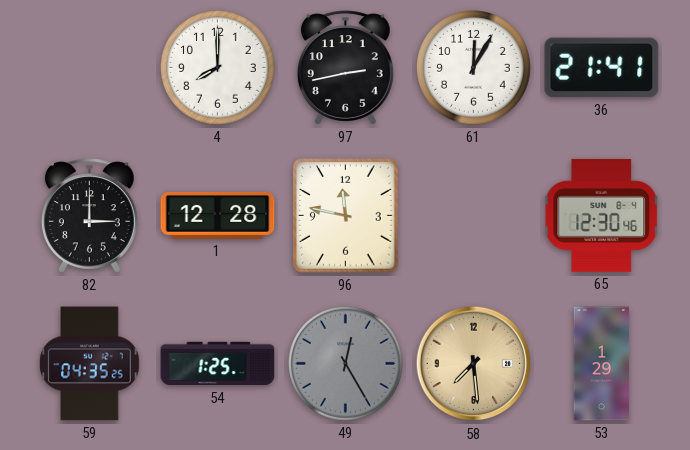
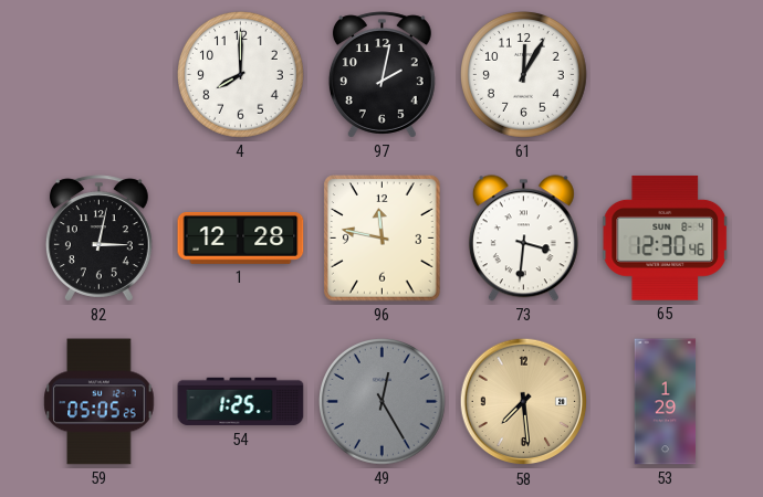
97: 2:43 -> 2:02 (381, 75)
36: 21:41 -> none (602, 68)
82: 3:00 -> 3:02 (98, 239)
73: none -> 3:31 (523, 239)
59: 04:35 -> 05:05 (100, 402)
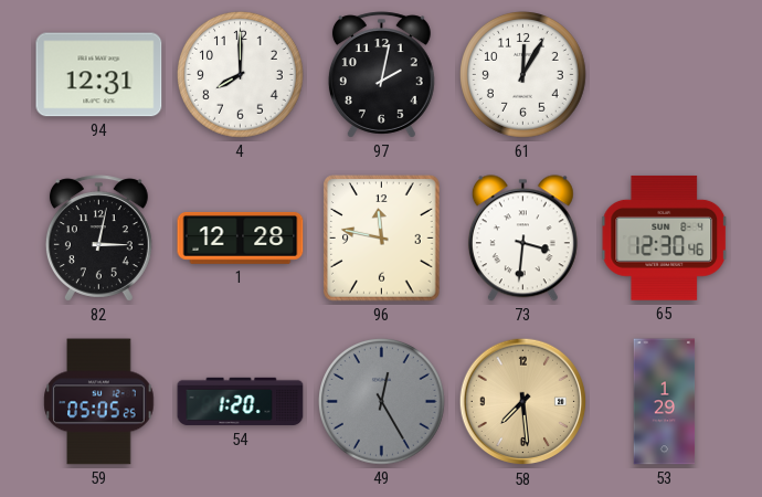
94: none -> 12:31 (99, 75)
54: 1:25 -> 1:20 (241, 402)
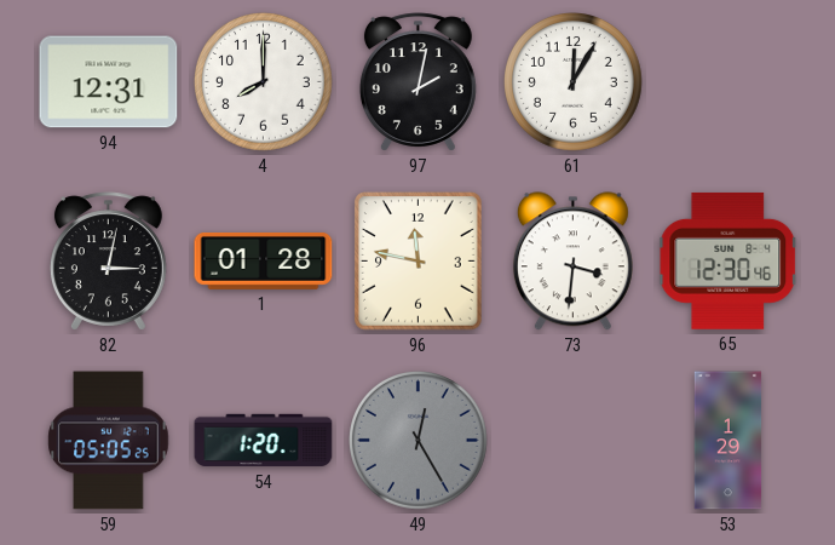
1: 12:28 -> 01:28 (264, 260)
58: 7:29 -> none (523, 402)
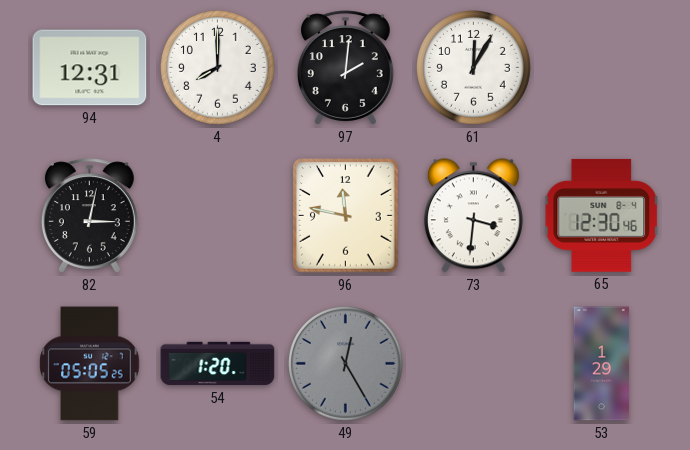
97: 2:02 -> 2:01 (345, 68)
1: 01:28 -> none (264, 260)
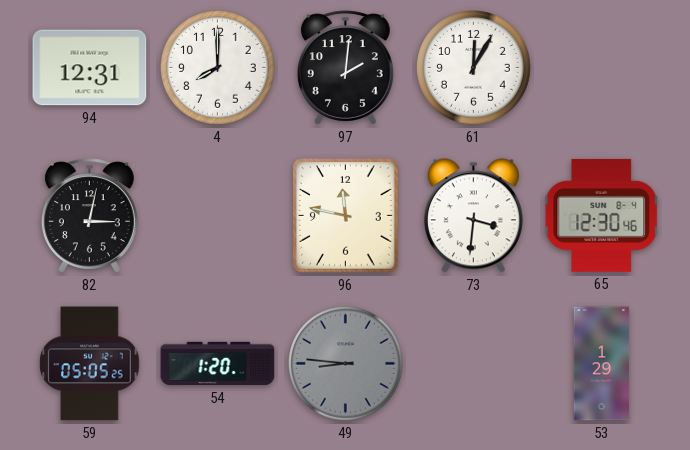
49: 12:25 -> 8:46 (346, 364)
